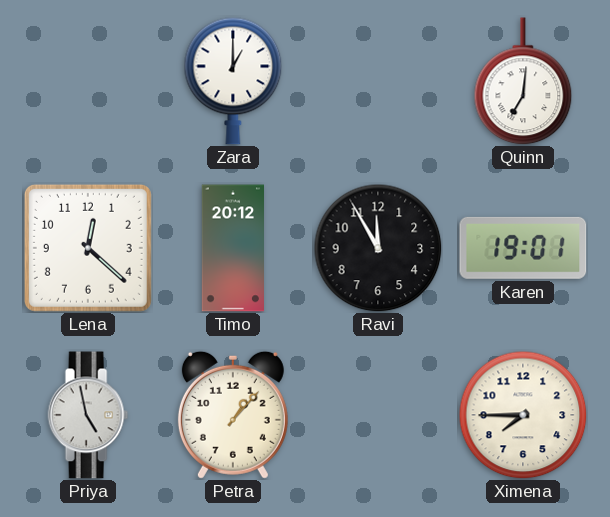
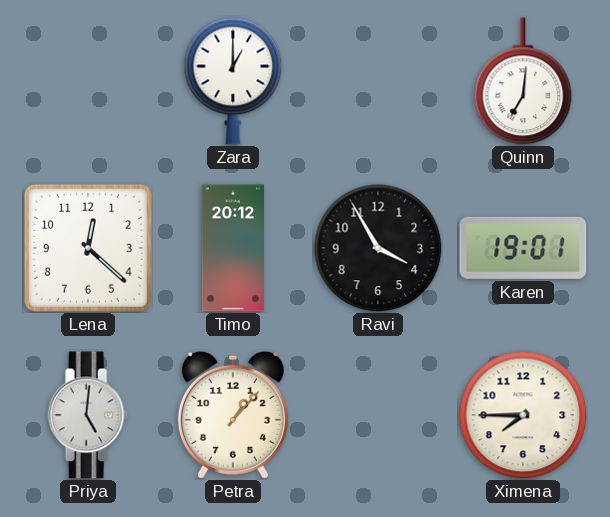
Ravi: 11:55 -> 3:55 (378, 248)
Priya: 4:58 -> 5:01 (88, 415)
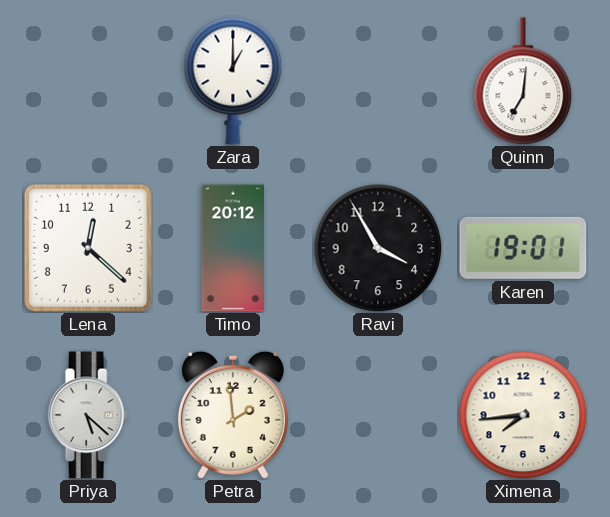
Priya: 5:01 -> 5:22 (88, 415)
Petra: 1:07 -> 1:59 (233, 415)
Ximena: 7:45 -> 7:44 (523, 415)
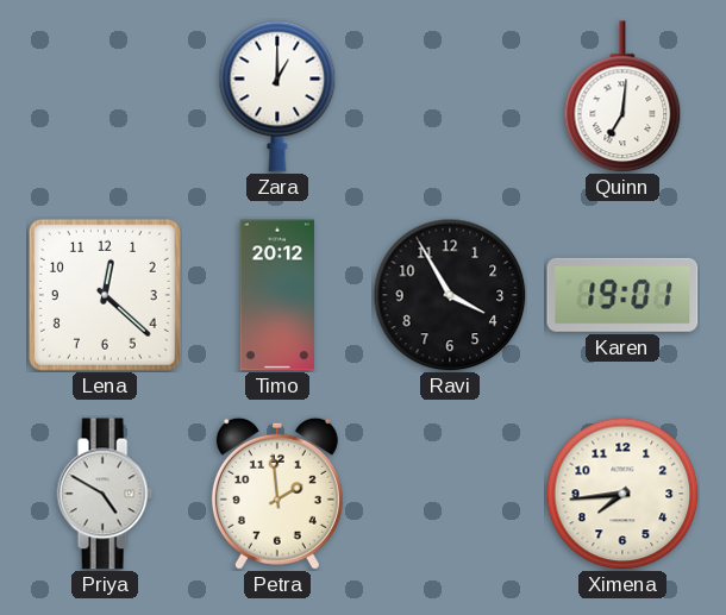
Priya: 5:22 -> 4:50 (105, 494)
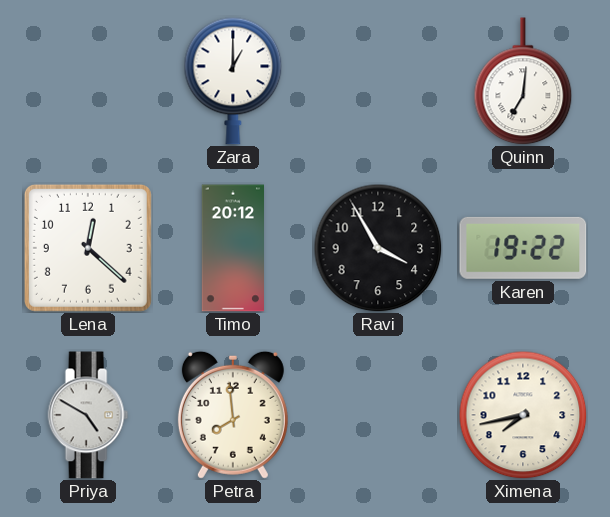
Karen: 19:01 -> 19:22 (523, 248)
Petra: 1:59 -> 7:59 (233, 415)
Ximena: 7:44 -> 7:43 (523, 415)
